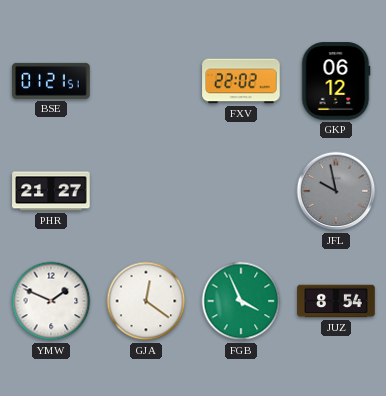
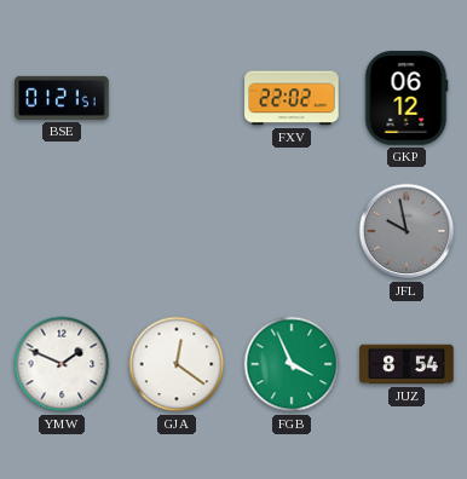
PHR: 21:27 -> none (51, 191)
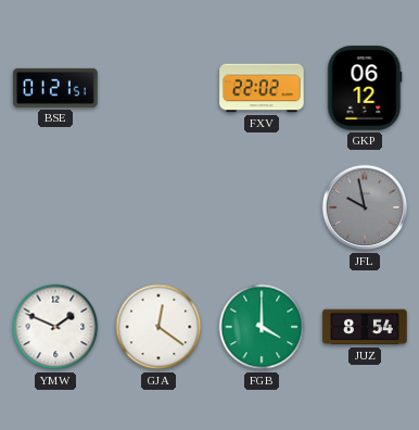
FGB: 3:56 -> 4:00 (262, 327)
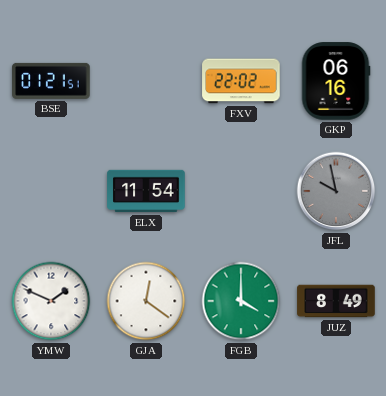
GKP: 06:12 -> 06:16 (336, 81)
ELX: none -> 11:54 (146, 191)
JUZ: 8:54 -> 8:49 (336, 301)
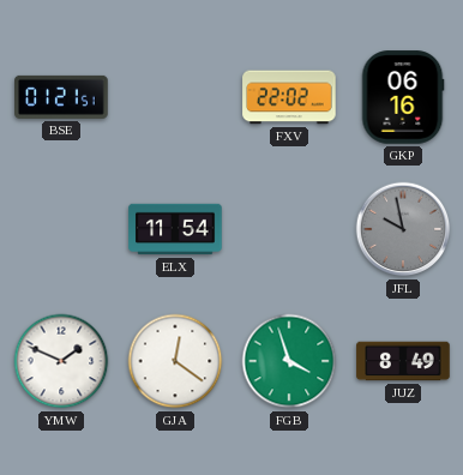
FGB: 4:00 -> 3:57 (289, 361)
